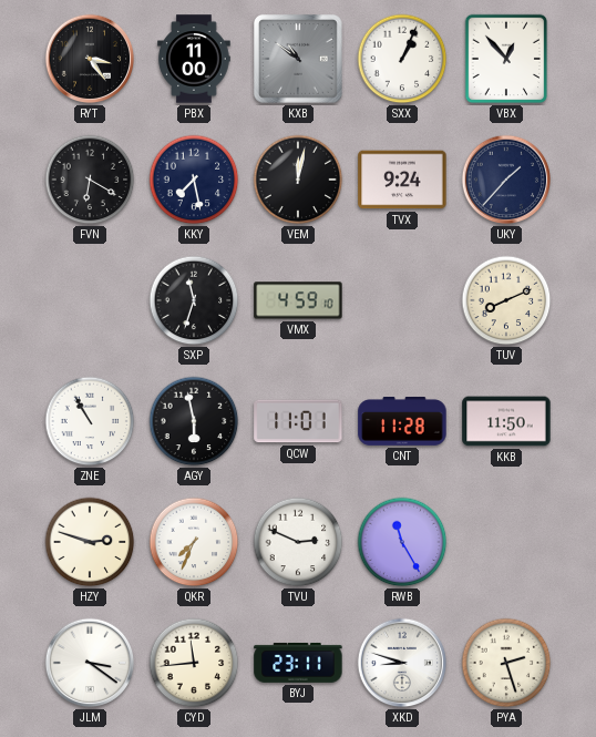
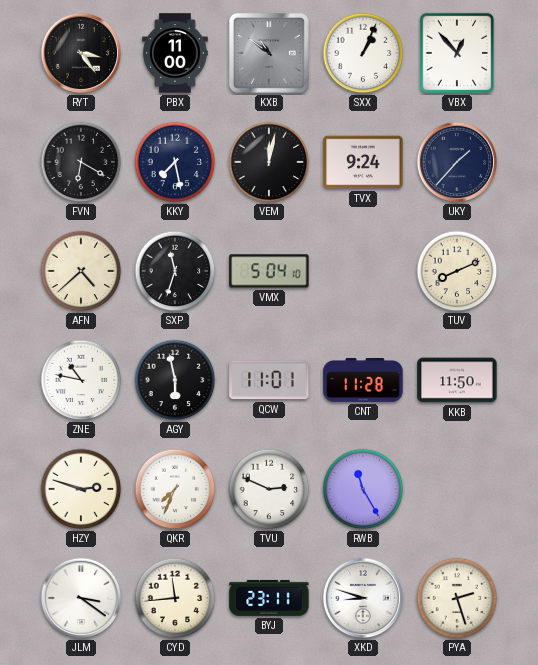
AFN: none -> 4:38 (81, 271)
VMX: 4:59 -> 5:04 (269, 271)
ZNE: 10:55 -> 10:47 (81, 380)
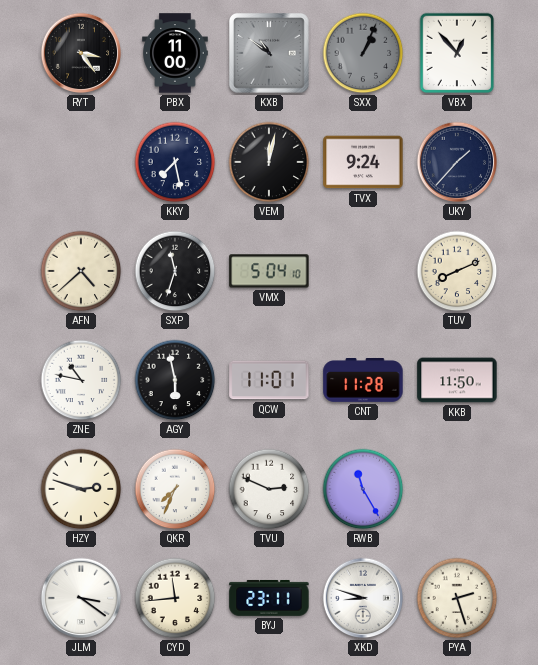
SXX dial: white -> grey (363, 53)
FVN: 6:20 -> none (81, 162)
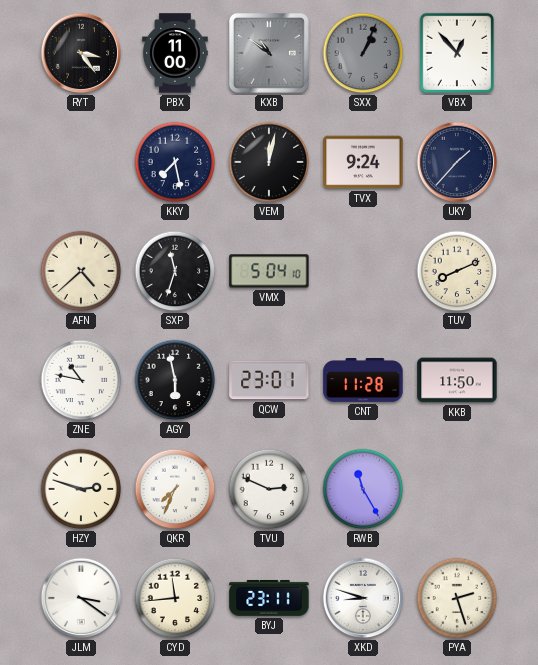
QCW: 11:01 -> 23:01 (269, 380)
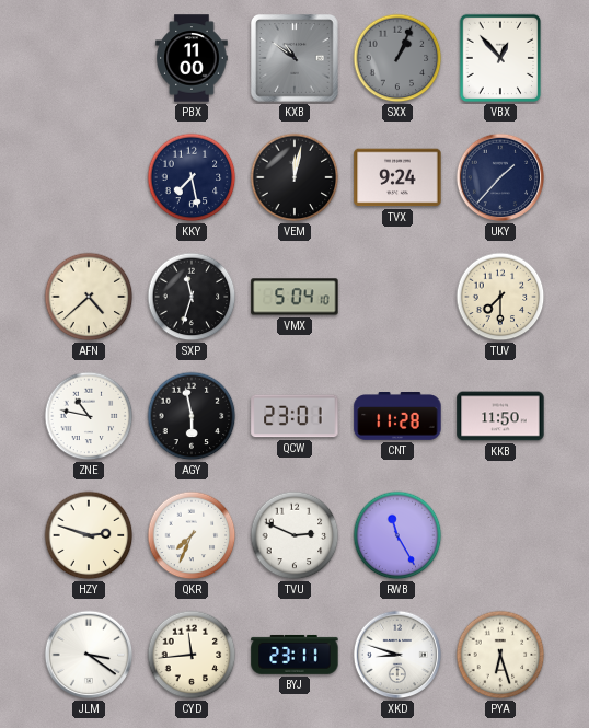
RYT: 3:24 -> none (81, 53)
TUV: 8:11 -> 7:30 (500, 297)
PYA: 2:27 -> 6:27 (500, 655)
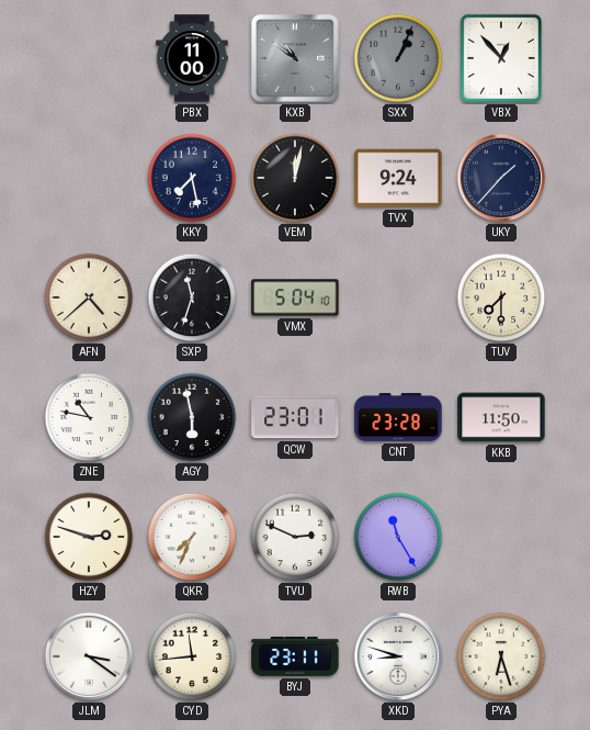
CNT: 11:28 -> 23:28 (398, 417)
